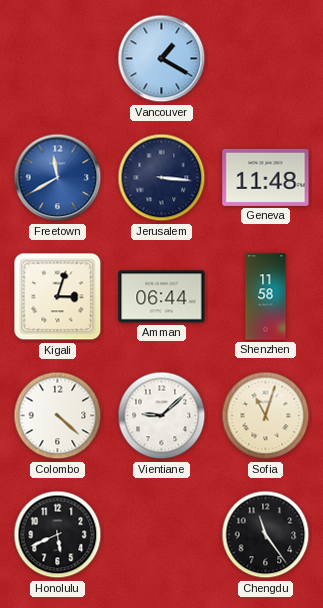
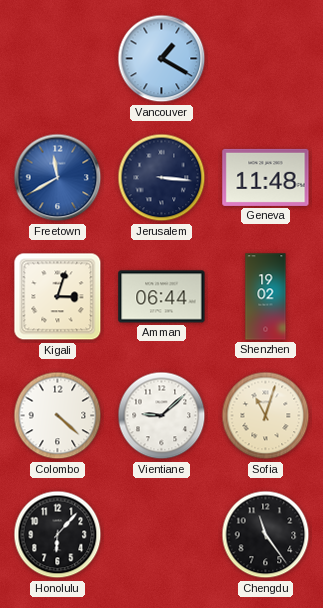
Shenzhen: 11:58 -> 19:02 (266, 297)
Honolulu: 5:41 -> 6:07 (58, 535)
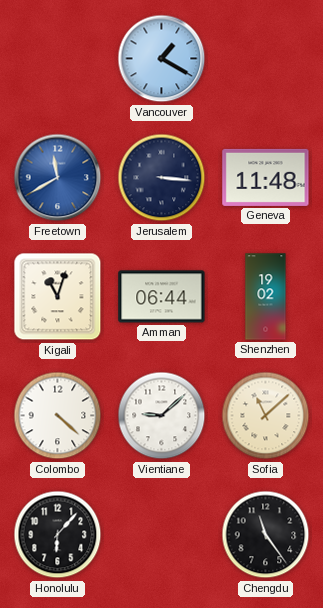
Kigali: 3:03 -> 11:03 (58, 297)
Sofia: 11:03 -> 11:08 (266, 416)
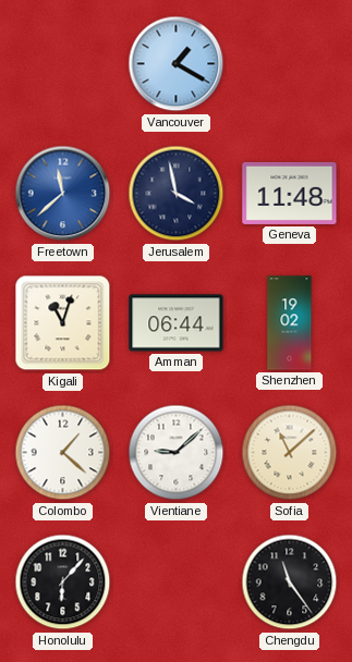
Freetown: 11:40 -> 11:38 (63, 194)
Jerusalem: 3:16 -> 3:58 (177, 194)
Colombo: 4:22 -> 1:22 (63, 453)
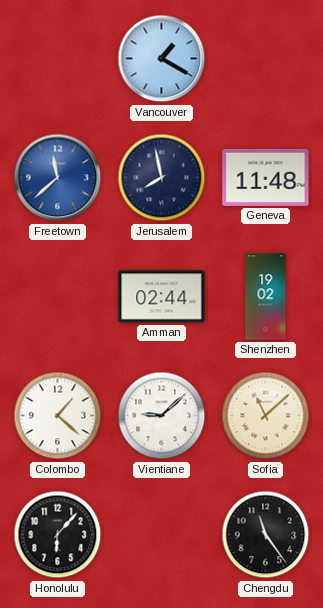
Jerusalem: 3:58 -> 7:58 (162, 178)
Kigali: 11:03 -> none (63, 323)
Amman: 06:44 -> 02:44 (162, 297)
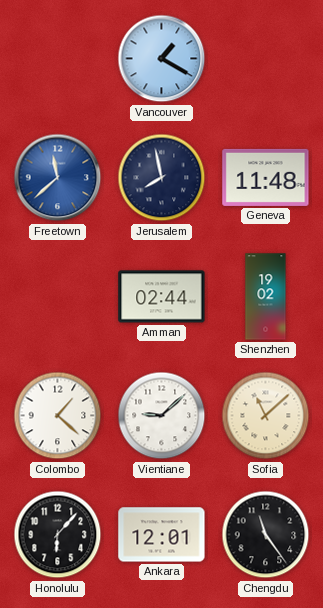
Ankara: none -> 12:01 (162, 535)
